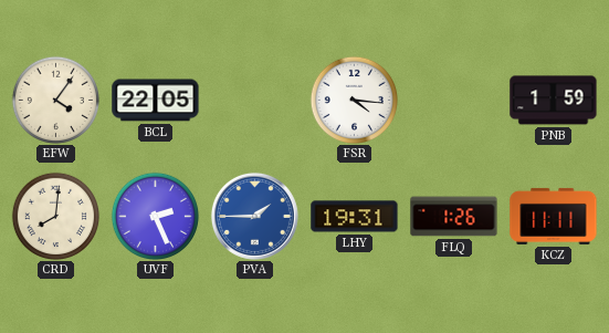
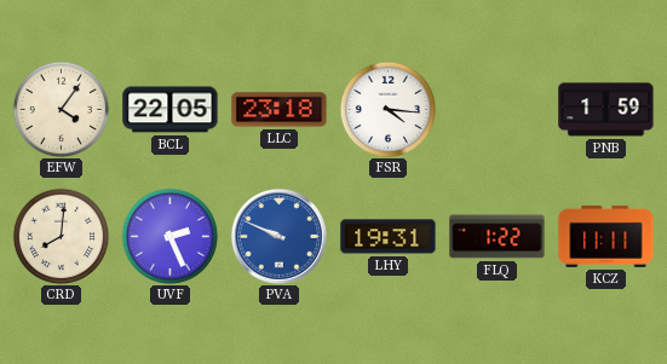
LLC: none -> 23:18 (280, 110)
PVA: 1:45 -> 9:49 (278, 236)
FLQ: 1:26 -> 1:22 (498, 237)
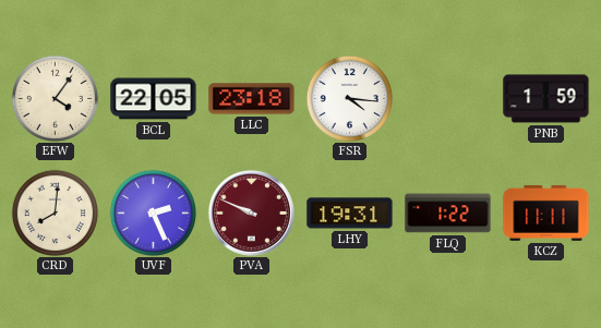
PVA dial: blue -> burgundy (251, 212)
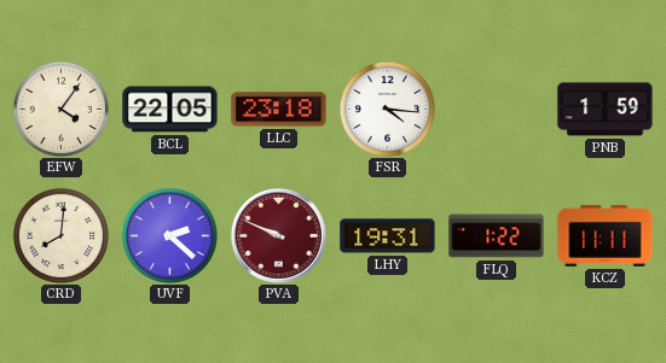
UVF: 2:26 -> 2:22 (169, 235)
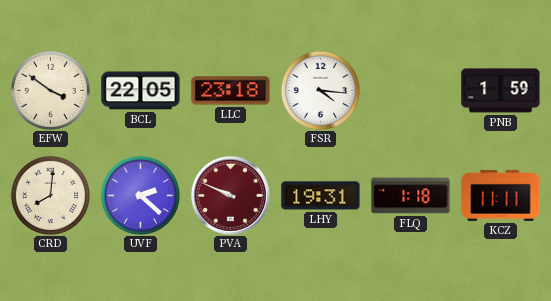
EFW: 4:06 -> 3:51 (50, 90)
FLQ: 1:22 -> 1:18 (411, 196)
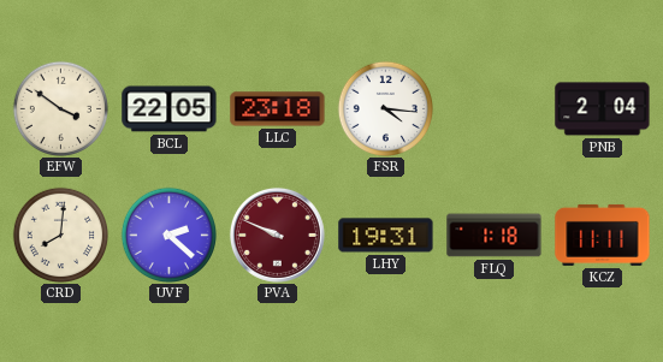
PNB: 1:59 -> 2:04 (603, 109)
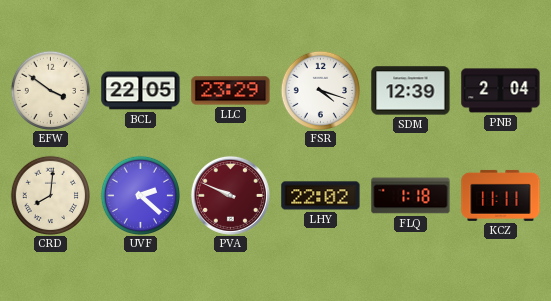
LLC: 23:18 -> 23:29 (231, 91)
FSR: 4:16 -> 4:18 (320, 90)
SDM: none -> 12:39 (411, 91)
LHY: 19:31 -> 22:02 (321, 196)
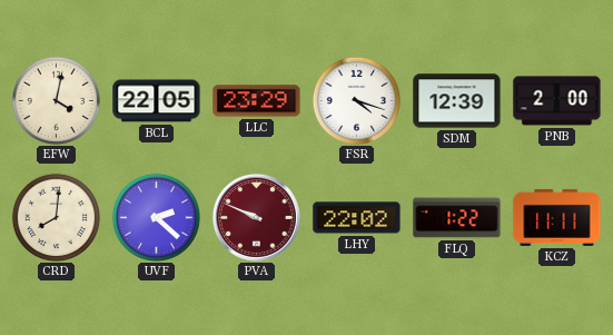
EFW: 3:51 -> 4:02 (56, 100)
PNB: 2:04 -> 2:00 (557, 101)
FLQ: 1:18 -> 1:22 (457, 218)
